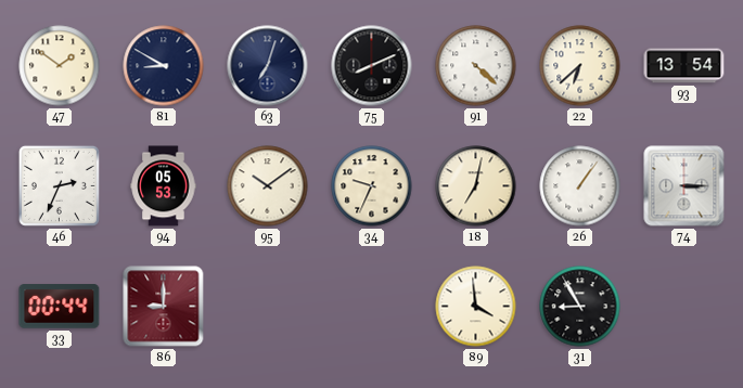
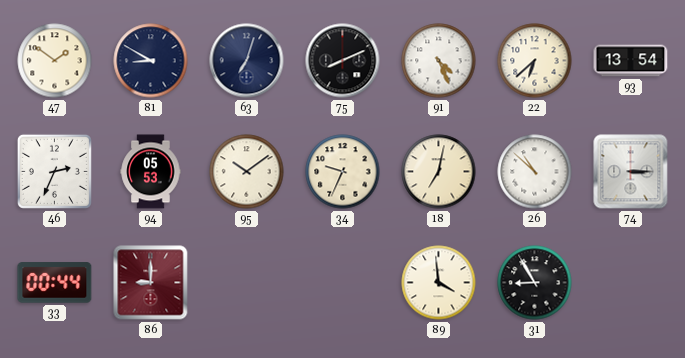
91: 4:22 -> 4:26 (439, 61)
26: 1:06 -> 10:52 (535, 172)
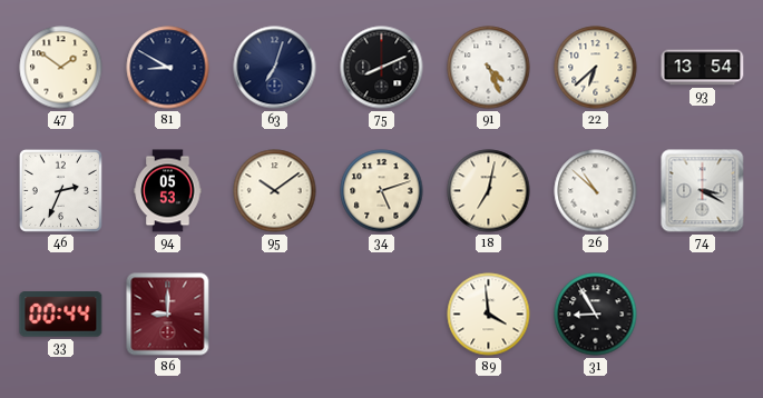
34: 9:34 -> 5:12 (382, 191)
74: 3:15 -> 3:20 (703, 191)
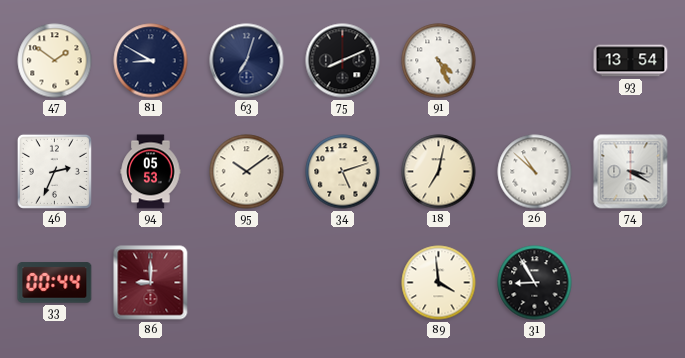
22: 6:38 -> none (596, 68)
